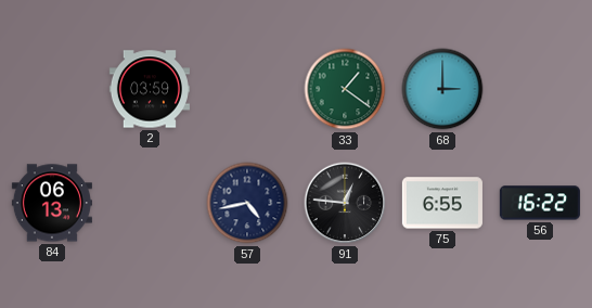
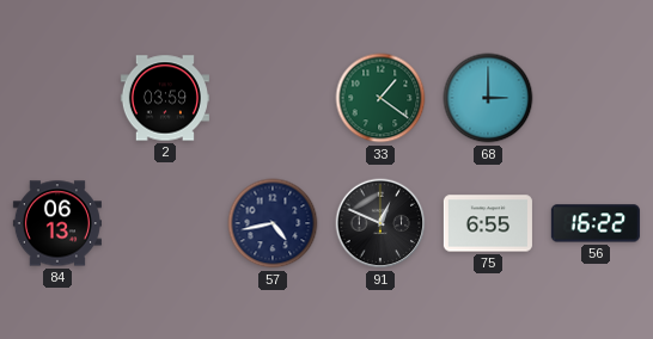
91: 12:46 -> 12:49 (380, 223)
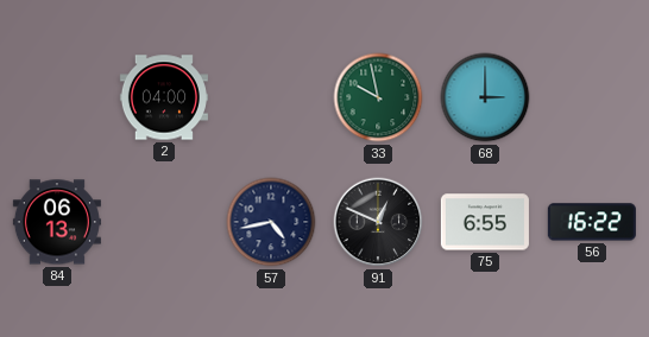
2: 03:59 -> 04:00 (164, 97)
33: 1:21 -> 9:58 (378, 97)
